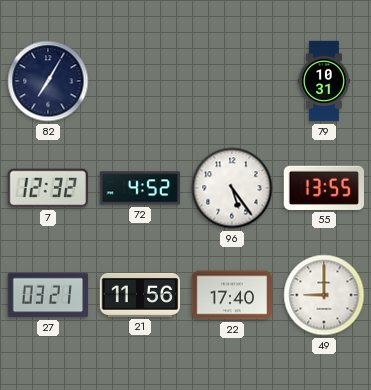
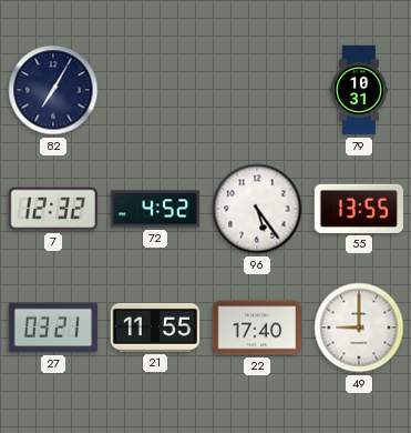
21: 11:56 -> 11:55 (155, 328)
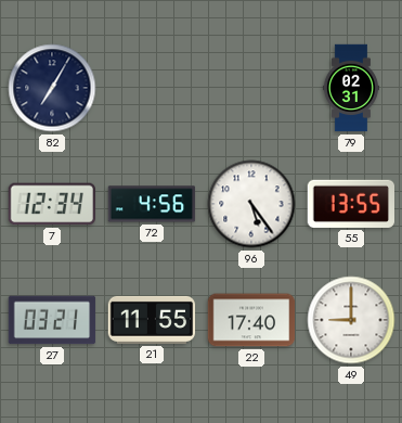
79: 10:31 -> 02:31 (351, 88)
7: 12:32 -> 12:34 (51, 204)
72: 4:52 -> 4:56 (152, 204)
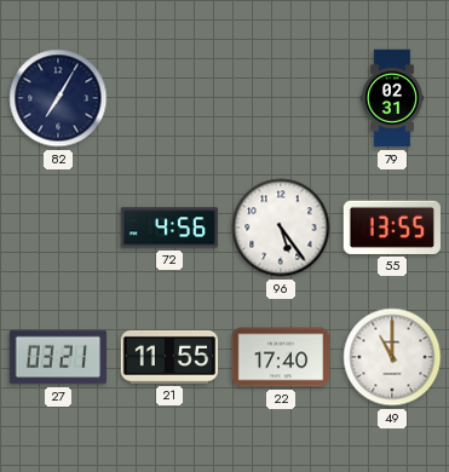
7: 12:34 -> none (51, 204)
49: 9:00 -> 11:00 (392, 357)
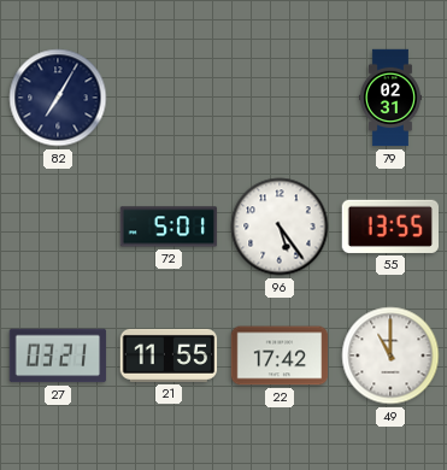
72: 4:56 -> 5:01 (169, 227)
22: 17:40 -> 17:42 (280, 356)
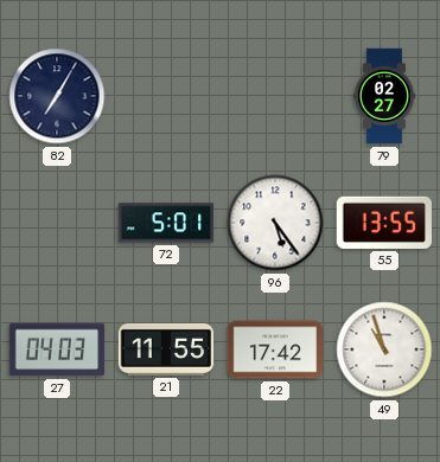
79: 02:31 -> 02:27 (384, 96)
27: 03:21 -> 04:03 (57, 349)
49: 11:00 -> 10:57 (384, 349)
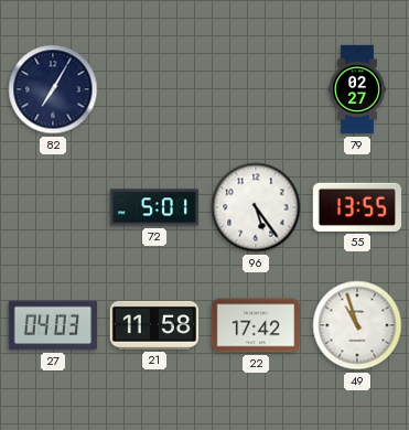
21: 11:55 -> 11:58 (154, 325)
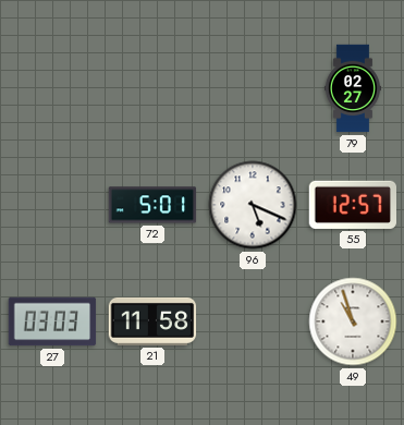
82: 7:05 -> none (53, 89)
96: 5:24 -> 5:19 (253, 205)
55: 13:55 -> 12:57 (352, 205)
27: 04:03 -> 03:03 (52, 321)
22: 17:42 -> none (256, 325)
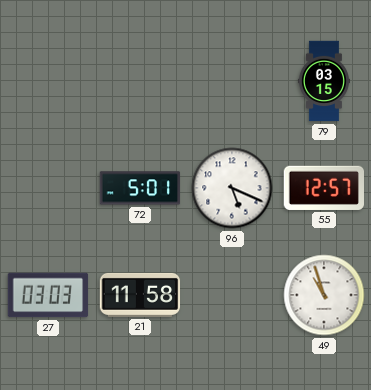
79: 02:27 -> 03:15 (324, 81)
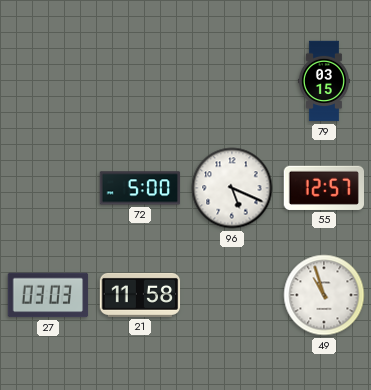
72: 5:01 -> 5:00 (140, 188)
